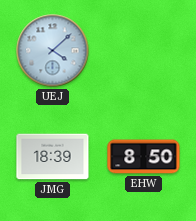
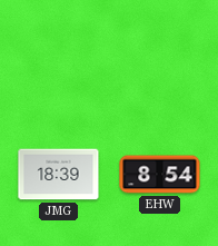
UEJ: 4:08 -> none (53, 51)
EHW: 8:50 -> 8:54 (160, 175)
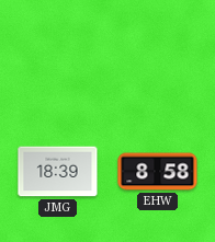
EHW: 8:54 -> 8:58 (158, 172)
